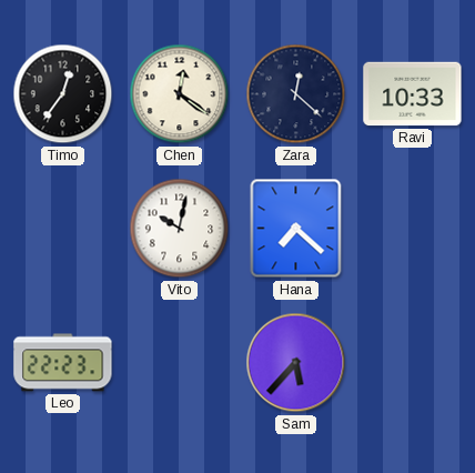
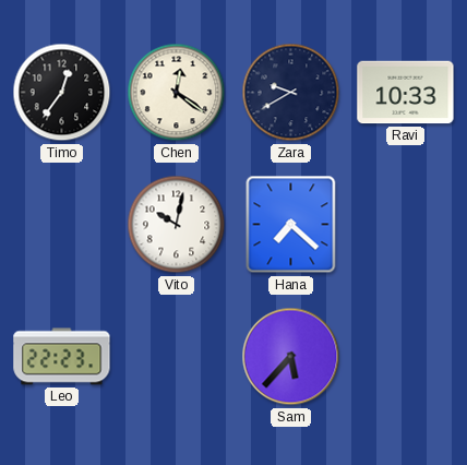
Zara: 12:22 -> 9:40 (291, 93)
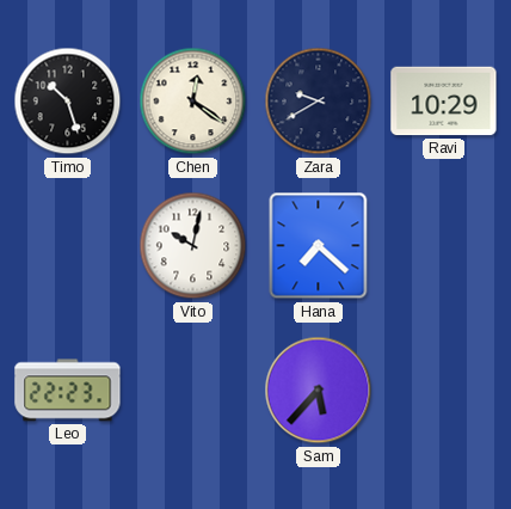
Timo: 12:36 -> 10:27 (68, 102)
Ravi: 10:33 -> 10:29 (444, 102)
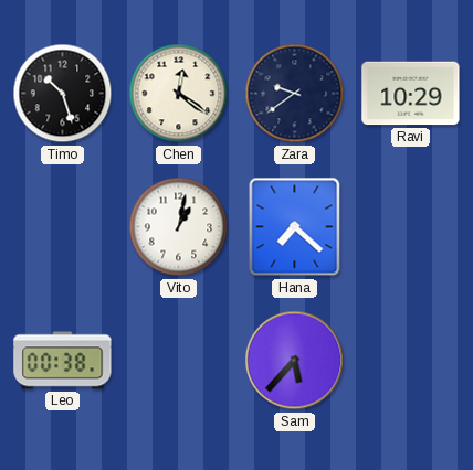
Zara: 9:40 -> 9:39 (295, 94)
Vito: 10:02 -> 1:02 (179, 227)
Leo: 22:23 -> 00:38 (63, 361)
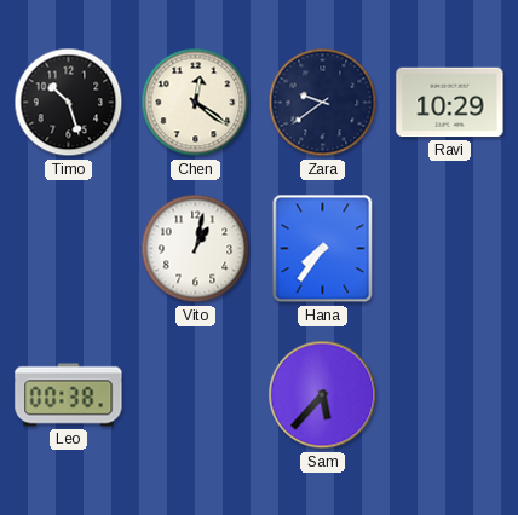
Hana: 7:22 -> 7:36 (323, 249)
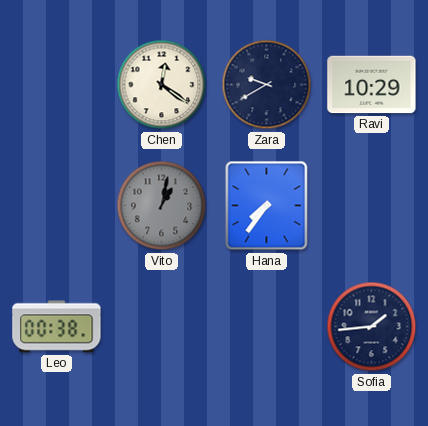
Timo: 10:27 -> none (69, 103)
Zara: 9:39 -> 9:40 (267, 85)
Vito dial: white -> grey (162, 206)
Sam: 5:37 -> none (323, 395)
Sofia: none -> 1:44 (372, 327)
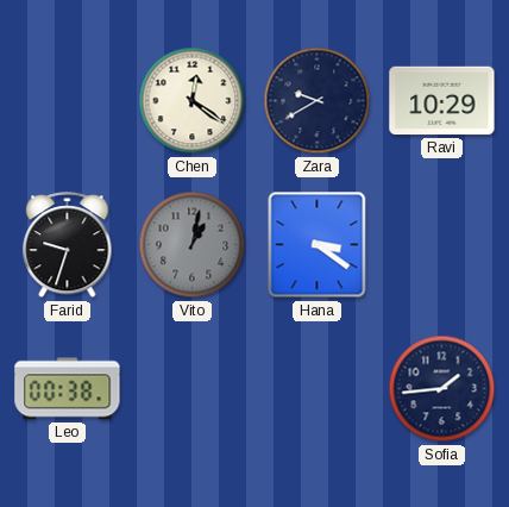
Farid: none -> 9:33 (68, 246)
Hana: 7:36 -> 3:21 (318, 245)
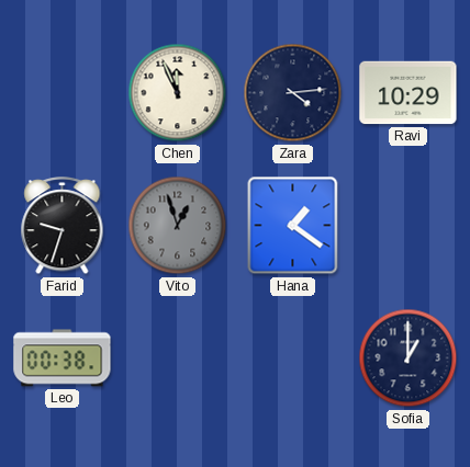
Chen: 12:21 -> 11:56 (178, 93)
Zara: 9:40 -> 4:14 (293, 93)
Vito: 1:02 -> 12:57 (178, 226)
Hana: 3:21 -> 1:21 (293, 226)
Sofia: 1:44 -> 1:00 (409, 358)
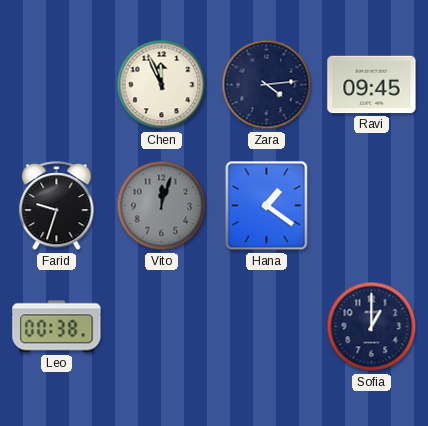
Ravi: 10:29 -> 09:45 (372, 85)
Vito: 12:57 -> 12:03 (162, 206)
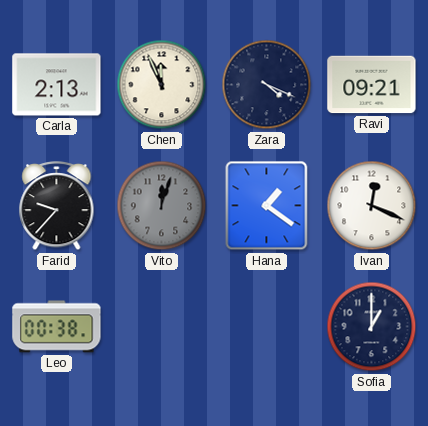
Carla: none -> 2:13 (57, 85)
Zara: 4:14 -> 4:19 (267, 85)
Ravi: 09:45 -> 09:21 (372, 85)
Farid: 9:33 -> 9:37 (57, 207)
Ivan: none -> 12:19 (372, 206)
